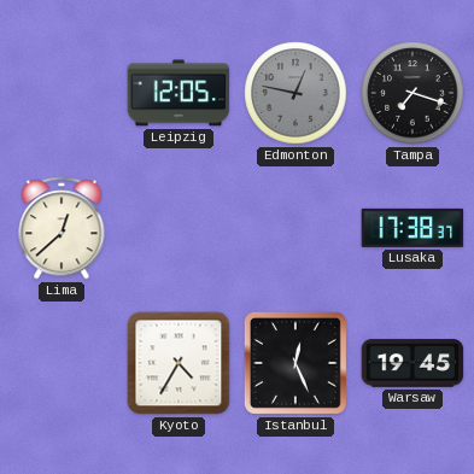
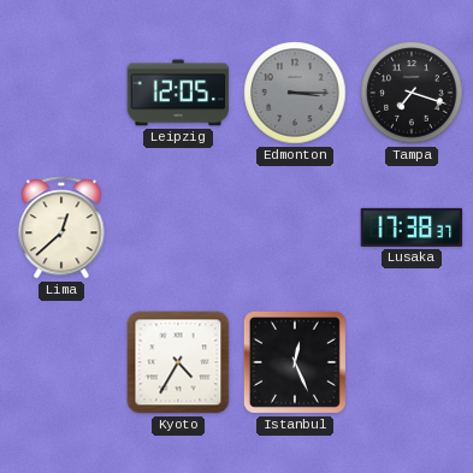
Edmonton: 12:47 -> 3:15 (295, 93)
Warsaw: 19:45 -> none (412, 363)
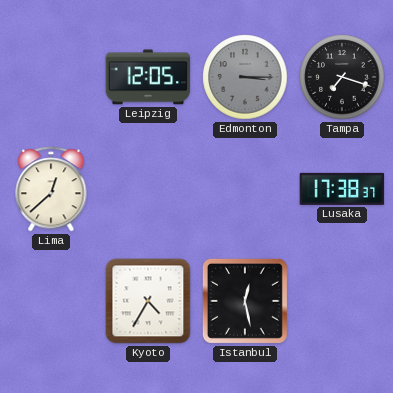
Istanbul: 12:26 -> 12:28 (245, 301)
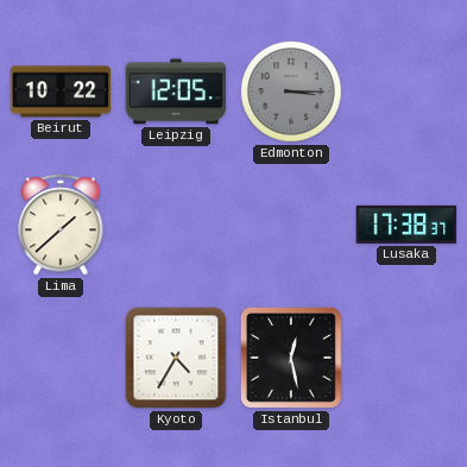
Beirut: none -> 10:22 (61, 91)
Tampa: 7:18 -> none (342, 77)
Lima: 12:38 -> 1:38 (61, 225)
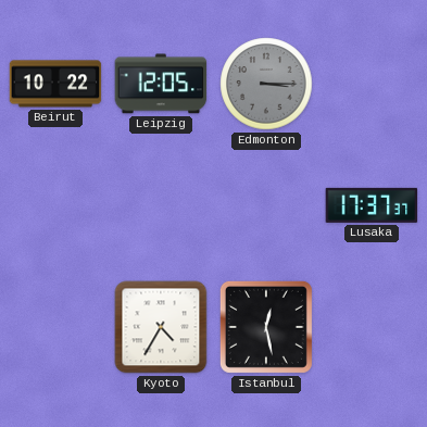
Lima: 1:38 -> none (61, 225)
Lusaka: 17:38 -> 17:37 (372, 205)
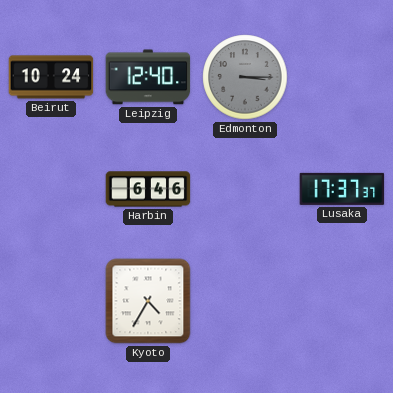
Beirut: 10:22 -> 10:24 (51, 77)
Leipzig: 12:05 -> 12:40 (148, 77)
Harbin: none -> 6:46 (148, 189)
Istanbul: 12:28 -> none (266, 327)
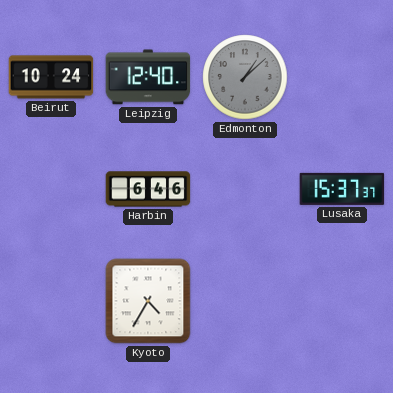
Edmonton: 3:15 -> 1:08 (245, 77)
Lusaka: 17:37 -> 15:37 (342, 189)
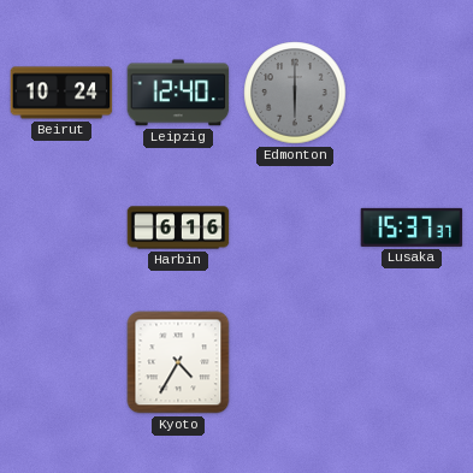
Edmonton: 1:08 -> 6:00 (295, 93)
Harbin: 6:46 -> 6:16 (178, 227)
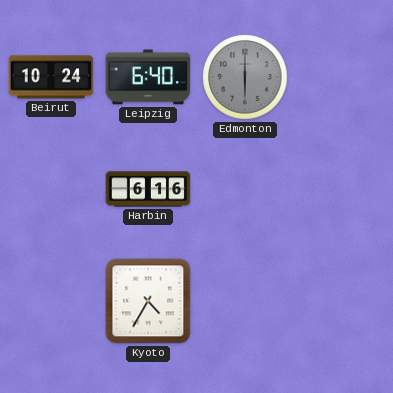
Leipzig: 12:40 -> 6:40 (148, 77)
Lusaka: 15:37 -> none (412, 227)
